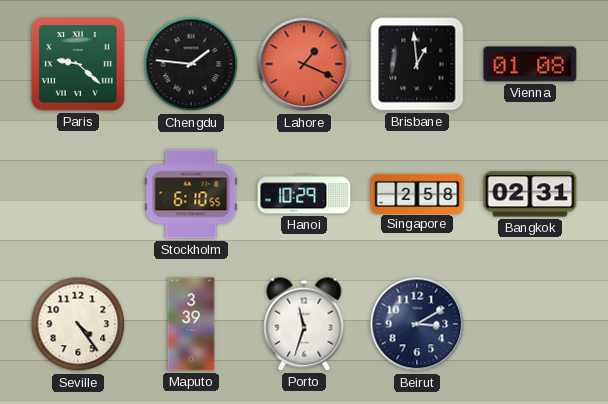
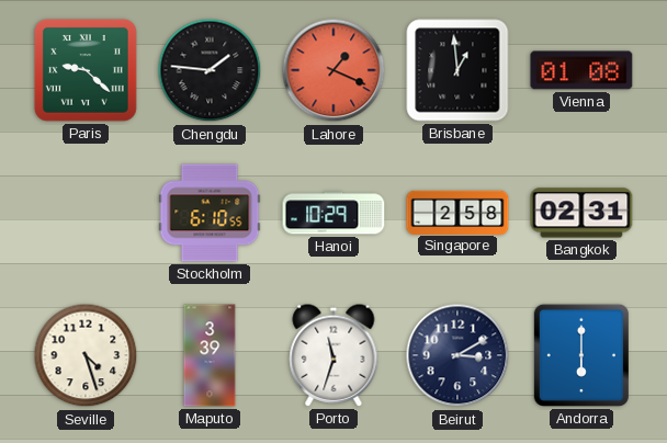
Seville: 4:24 -> 4:27 (86, 355)
Andorra: none -> 6:00 (581, 355)
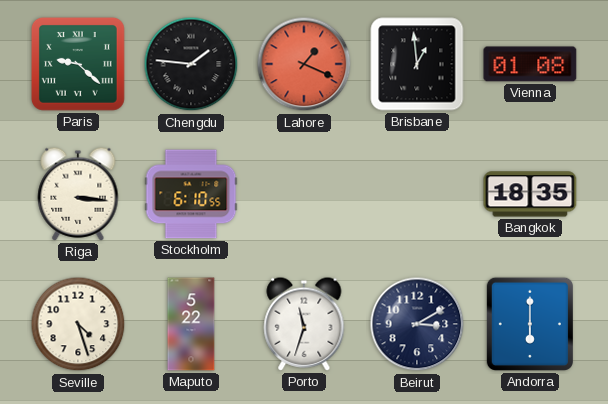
Riga: none -> 3:16 (78, 194)
Hanoi: 10:29 -> none (333, 213)
Singapore: 2:58 -> none (457, 212)
Bangkok: 02:31 -> 18:35 (530, 194)
Maputo: 3:39 -> 5:22 (191, 324)
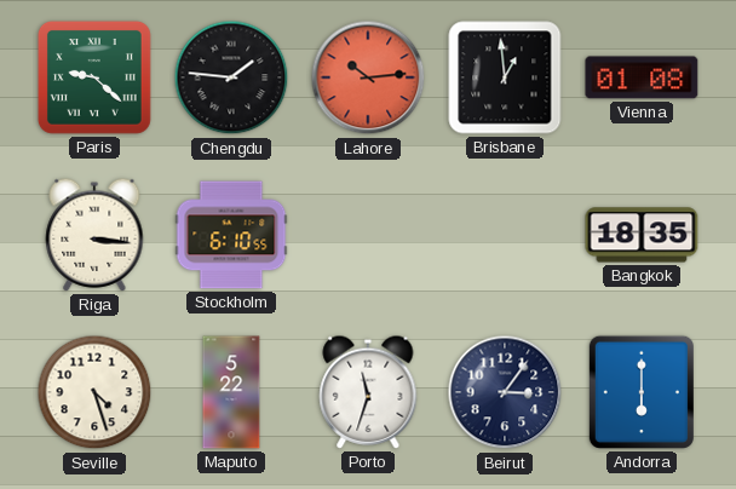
Lahore: 1:19 -> 10:14 (368, 77)
Beirut: 3:10 -> 3:06 (505, 392)
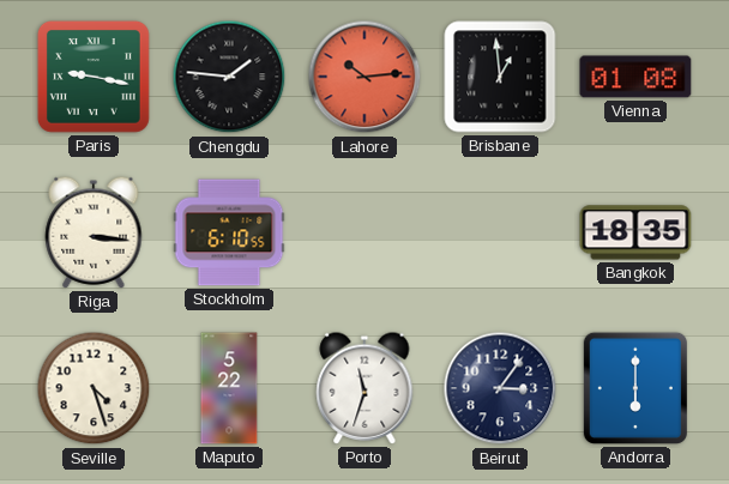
Paris: 9:22 -> 9:17 (94, 77)
